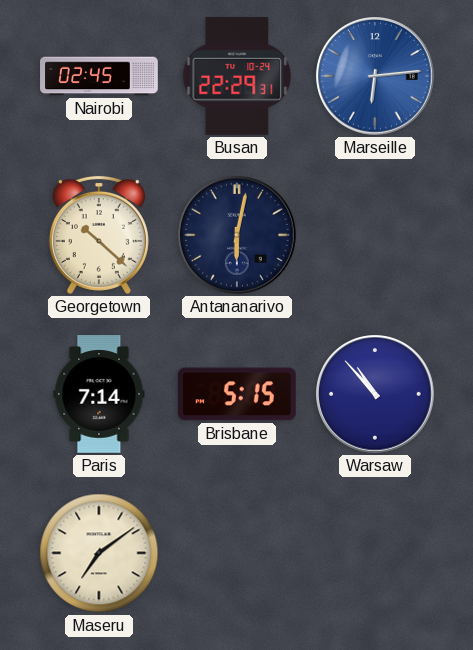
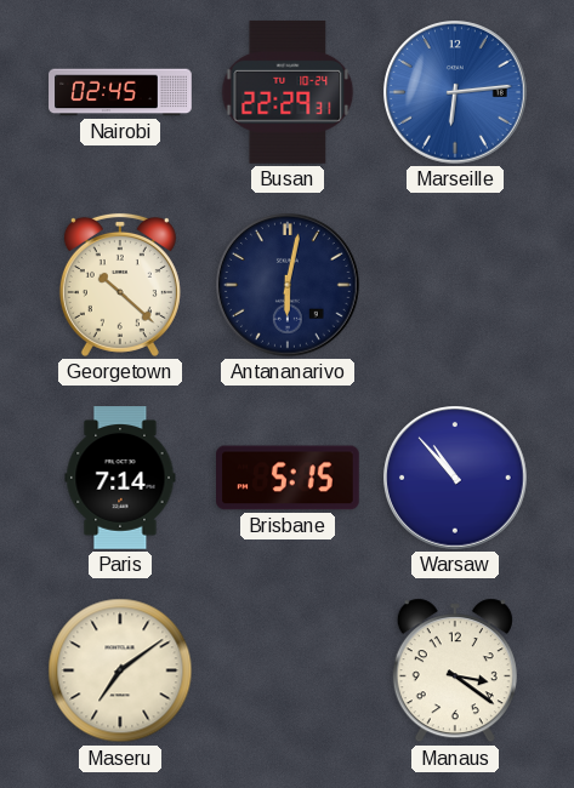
Manaus: none -> 3:21 (455, 670)
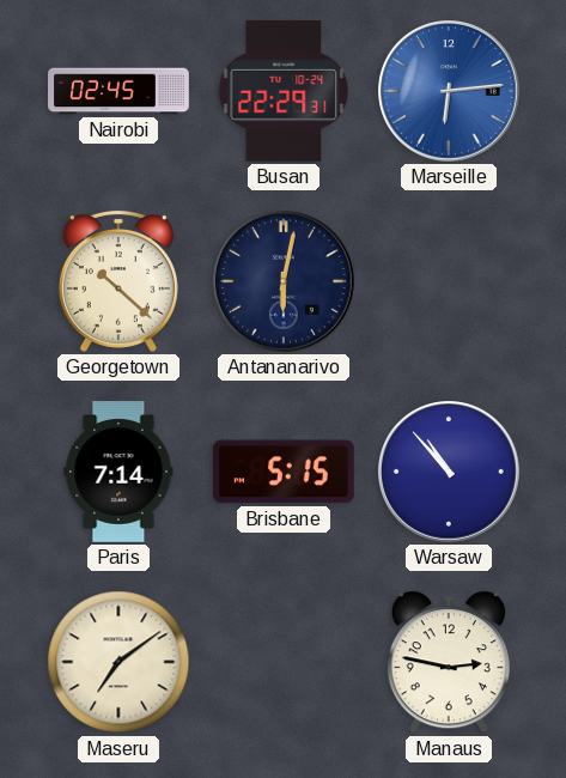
Manaus: 3:21 -> 2:47 (449, 662)
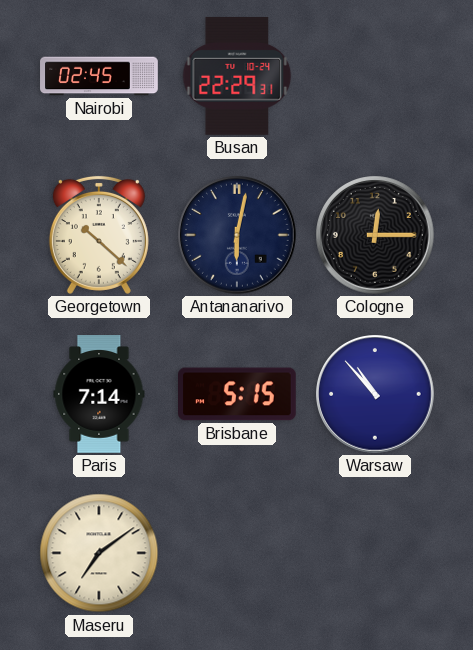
Marseille: 6:14 -> none (450, 92)
Cologne: none -> 12:15 (376, 236)
Manaus: 2:47 -> none (449, 662)
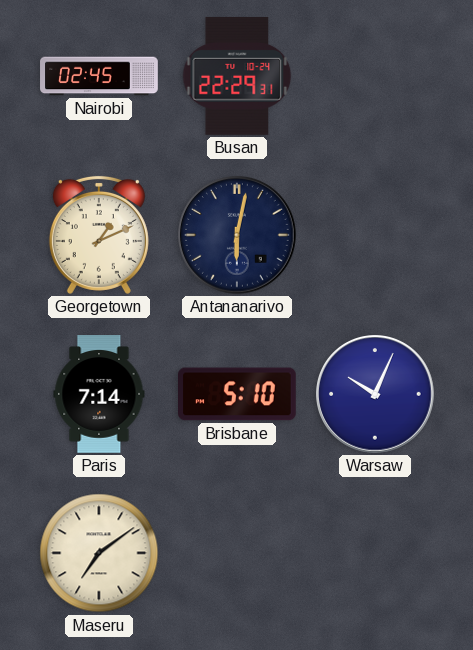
Georgetown: 10:22 -> 1:11 (99, 235)
Cologne: 12:15 -> none (376, 236)
Brisbane: 5:15 -> 5:10 (238, 394)
Warsaw: 10:53 -> 10:04 (376, 395)
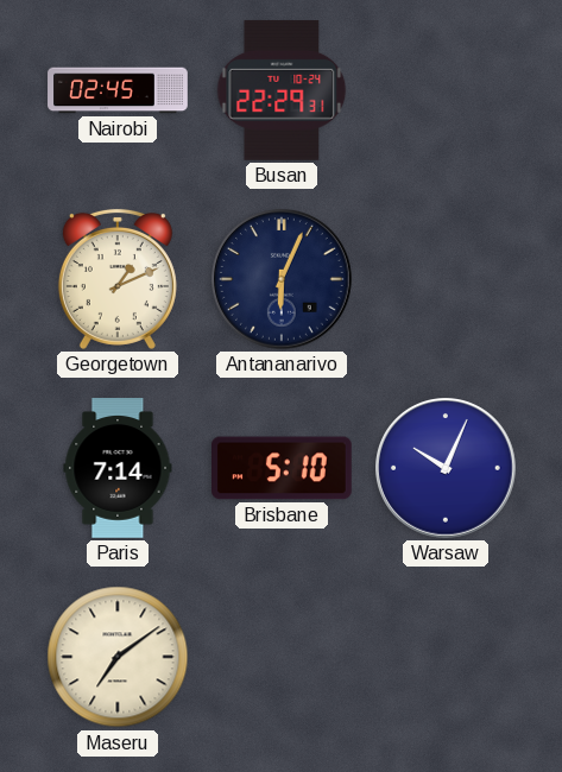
Antananarivo: 6:02 -> 6:04 (283, 280)
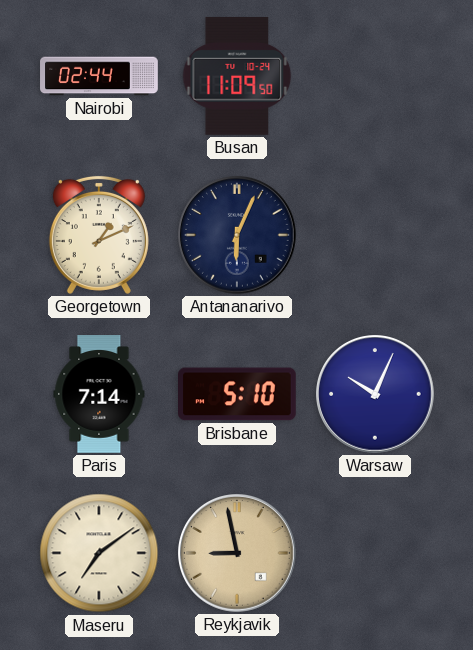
Nairobi: 02:45 -> 02:44 (99, 76)
Busan: 22:29 -> 11:09 (237, 76)
Reykjavik: none -> 8:58 (238, 554)
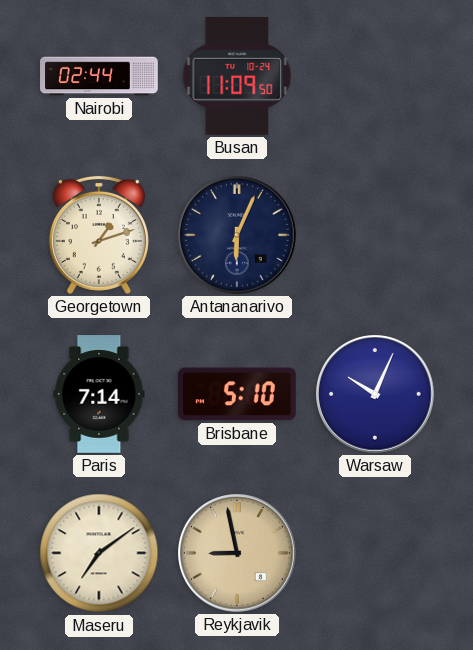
Georgetown: 1:11 -> 1:12 (99, 235)
